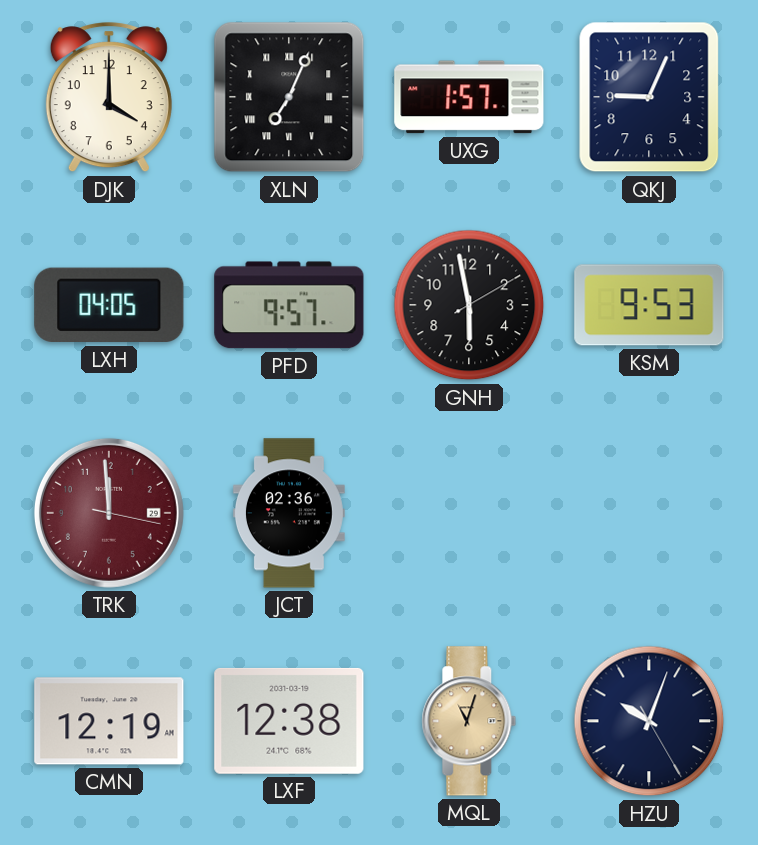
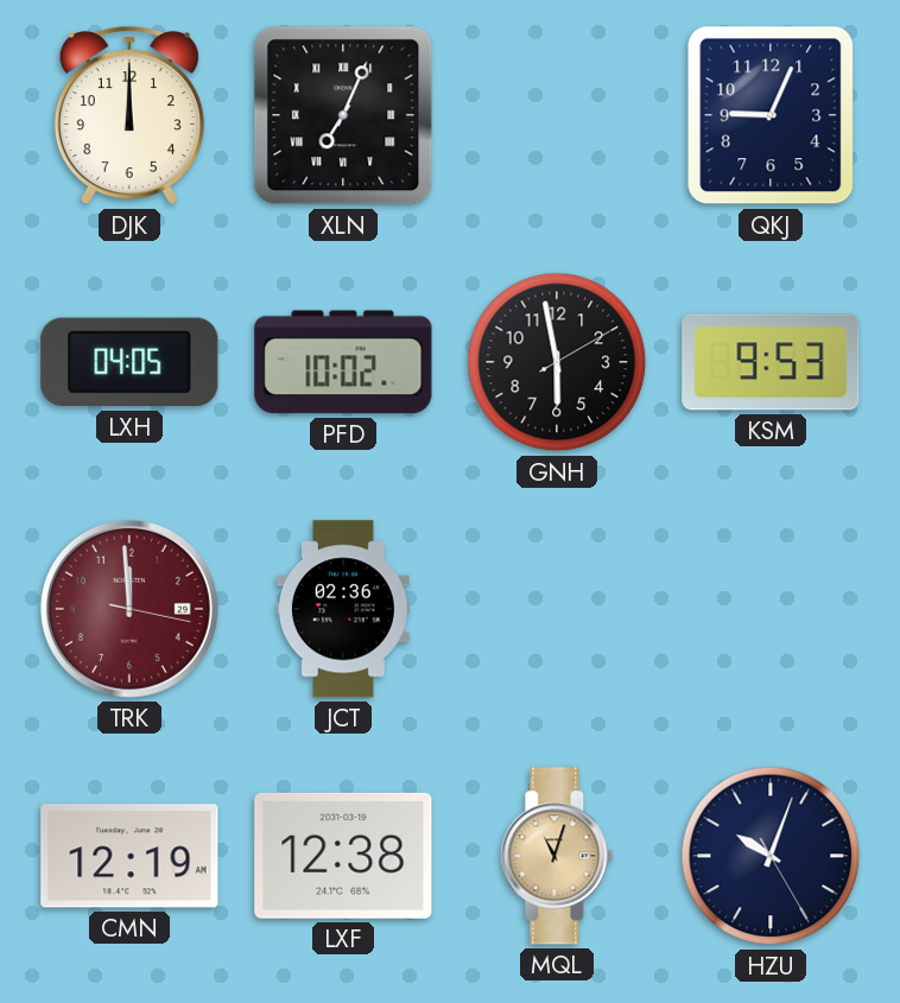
DJK: 4:00 -> 12:00 (129, 116)
UXG: 1:57 -> none (469, 97)
PFD: 9:57 -> 10:02 (343, 362)
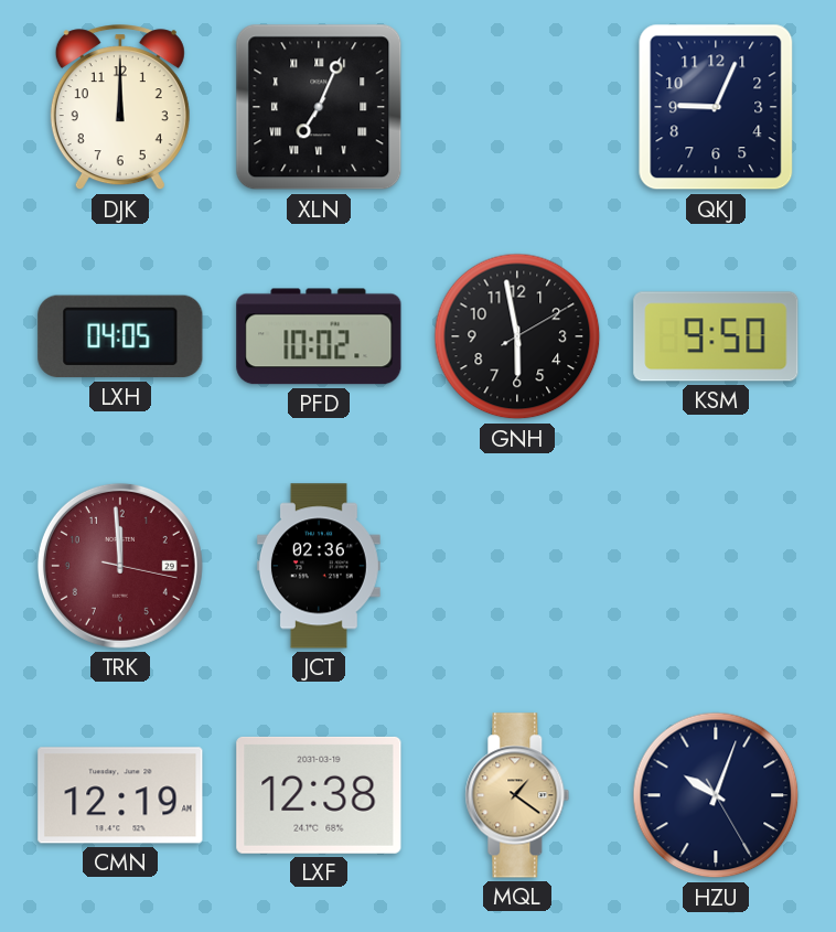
KSM: 9:53 -> 9:50 (716, 336)
MQL: 11:03 -> 1:21 (517, 795)
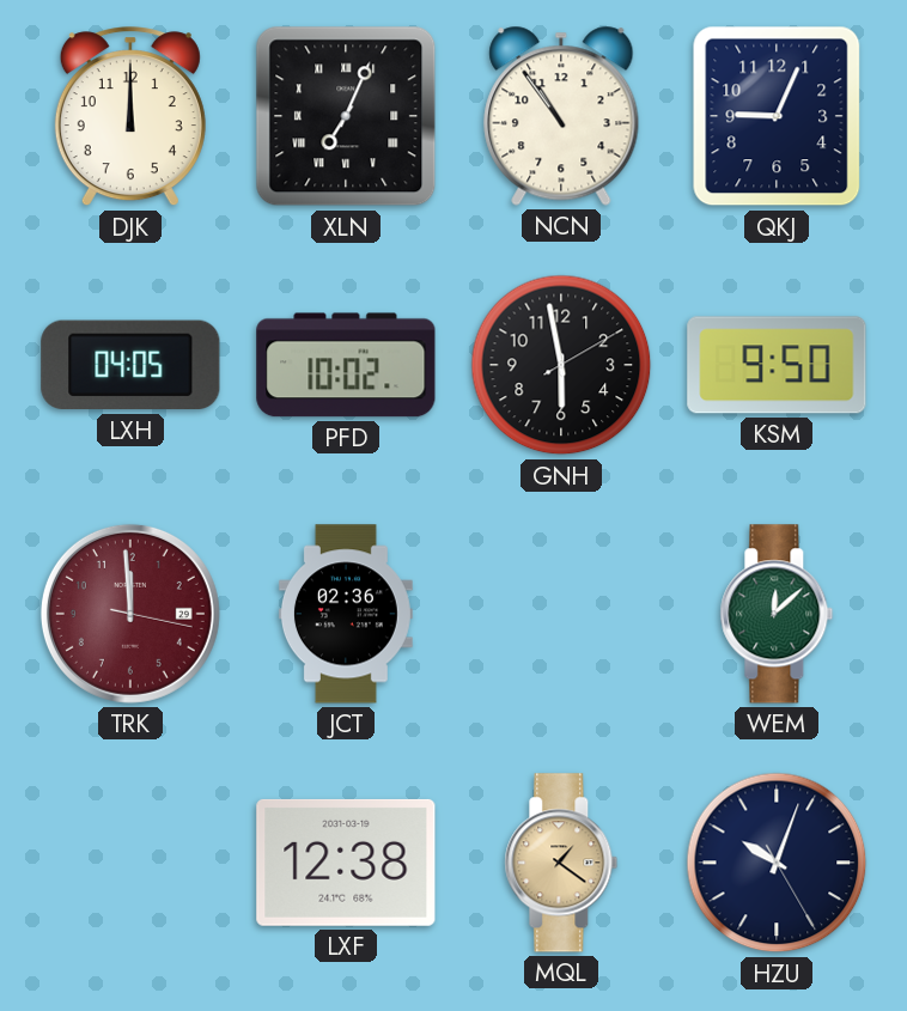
NCN: none -> 10:54 (561, 116)
WEM: none -> 12:08 (777, 614)
CMN: 12:19 -> none (120, 795)
